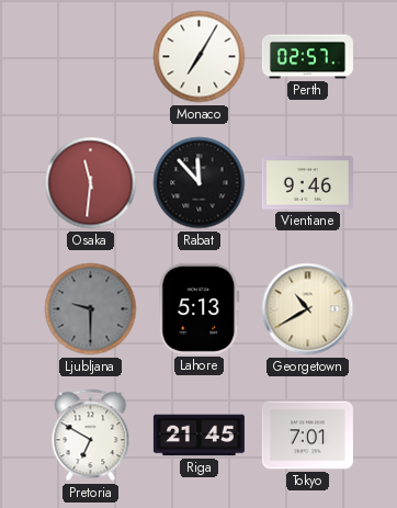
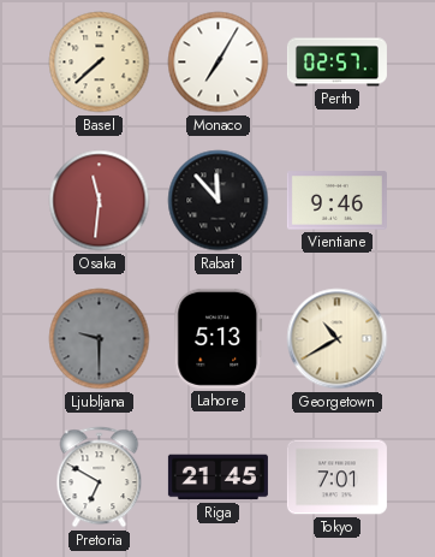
Basel: none -> 7:38 (100, 63)
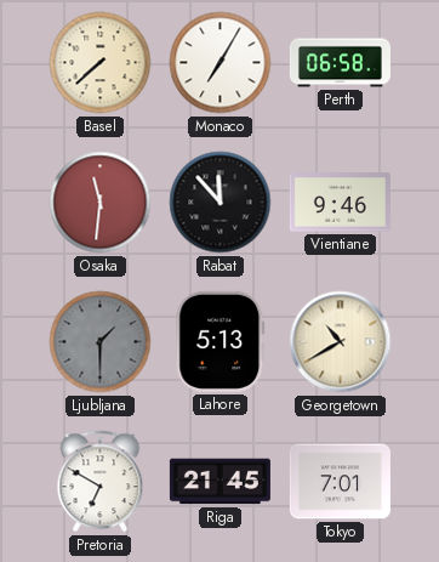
Perth: 02:57 -> 06:58 (340, 63)
Ljubljana: 9:30 -> 1:30 (101, 342)
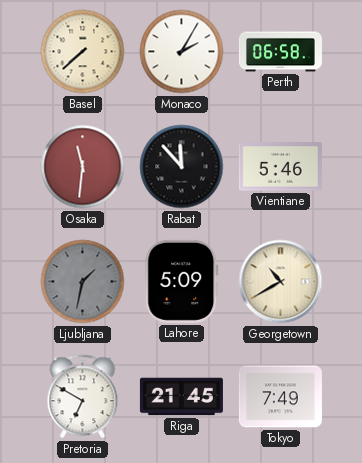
Monaco: 7:05 -> 2:05 (182, 52)
Vientiane: 9:46 -> 5:46 (280, 167)
Ljubljana: 1:30 -> 1:32 (83, 282)
Lahore: 5:13 -> 5:09 (182, 281)
Tokyo: 7:01 -> 7:49 (280, 397)
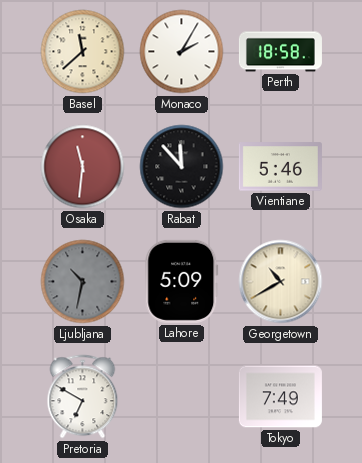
Basel: 7:38 -> 11:38 (83, 52)
Perth: 06:58 -> 18:58 (280, 52)
Ljubljana: 1:32 -> 10:32 (83, 282)
Riga: 21:45 -> none (181, 397)
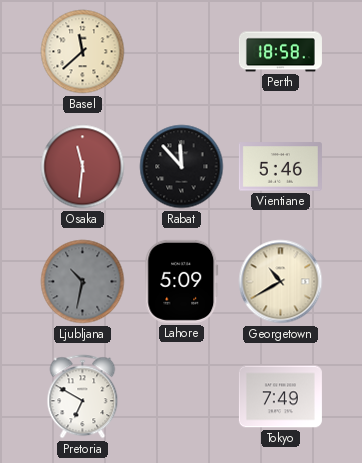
Monaco: 2:05 -> none (182, 52)
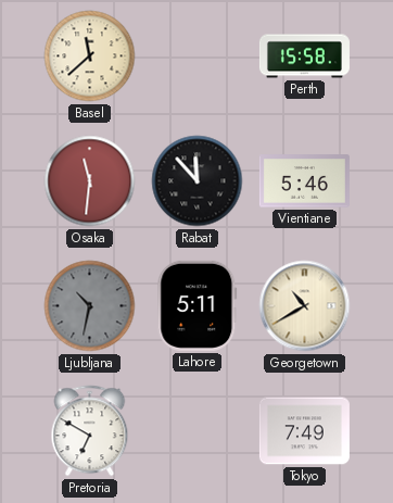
Perth: 18:58 -> 15:58 (304, 56)
Lahore: 5:09 -> 5:11 (198, 305)
